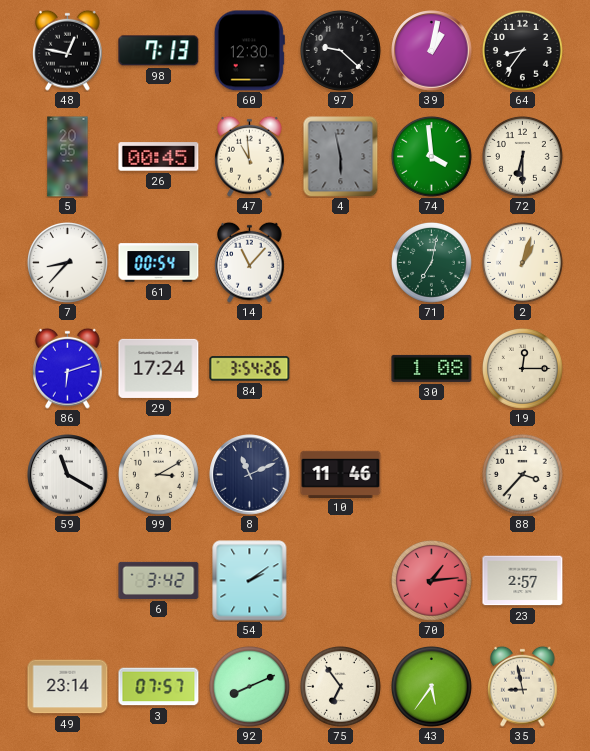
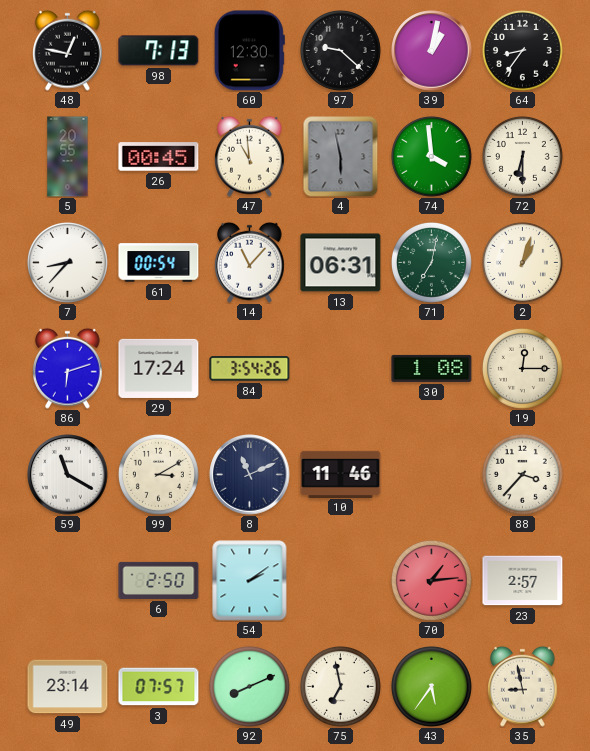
13: none -> 06:31 (341, 263)
6: 3:42 -> 2:50 (159, 580)
75: 6:54 -> 6:58 (340, 686)
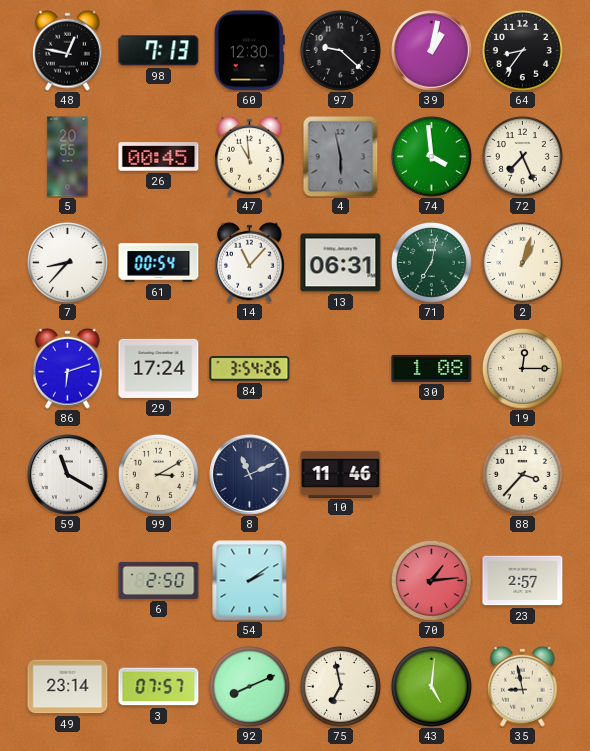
72: 6:30 -> 7:26 (522, 156)
43: 5:36 -> 5:01 (431, 686)
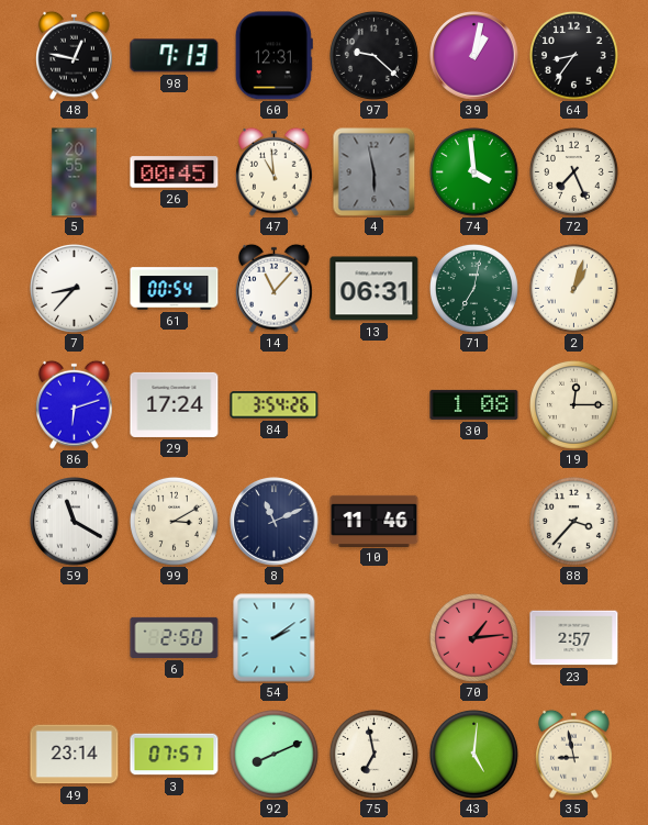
60: 12:30 -> 12:31 (273, 56)
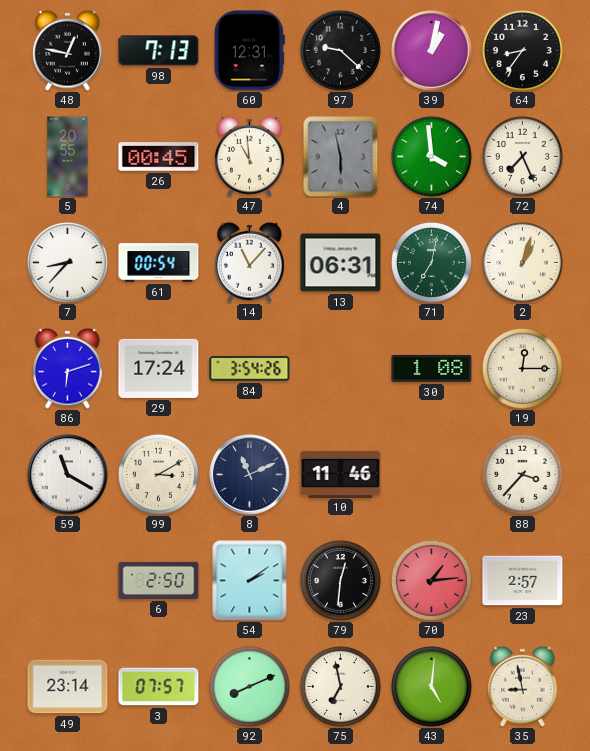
79: none -> 12:31 (340, 580)
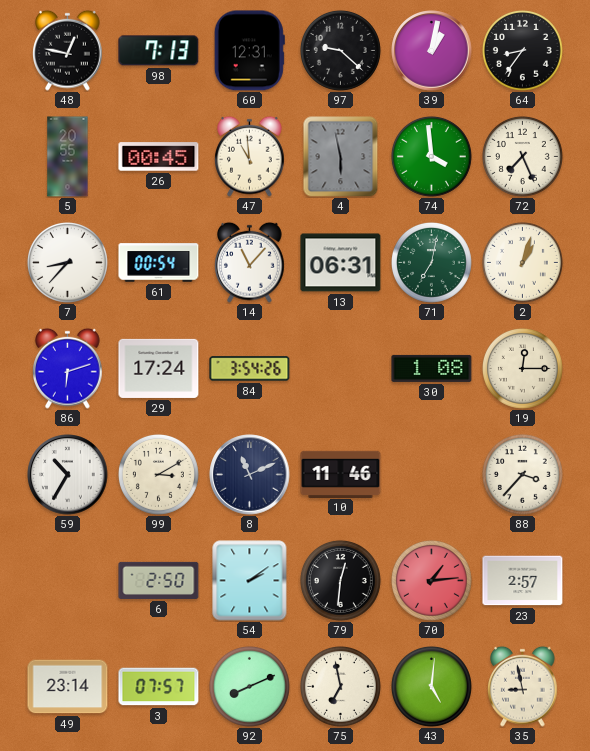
59: 11:20 -> 10:35 (68, 475)
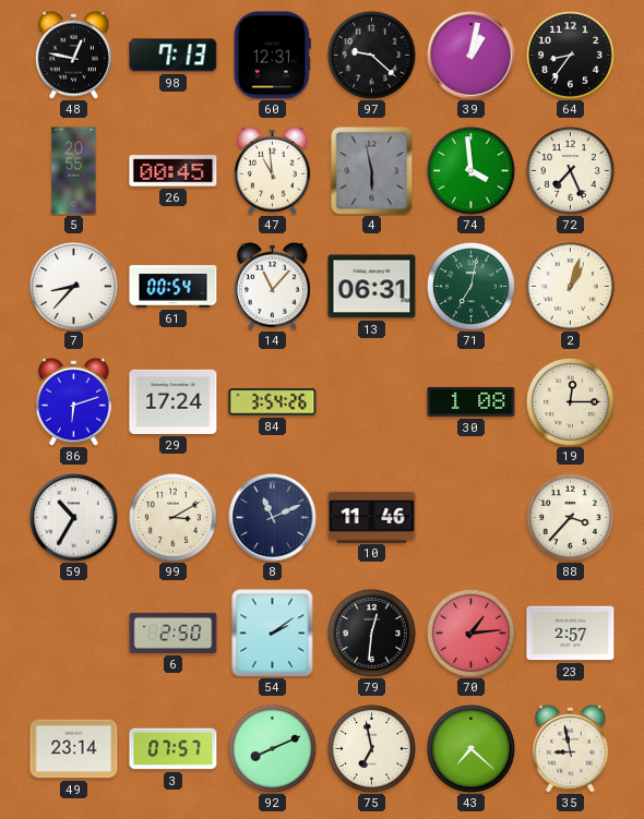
43: 5:01 -> 7:22 (470, 748)
